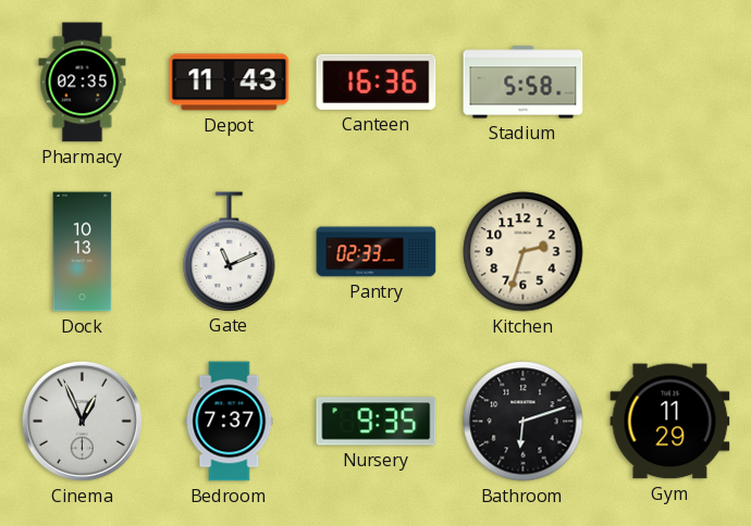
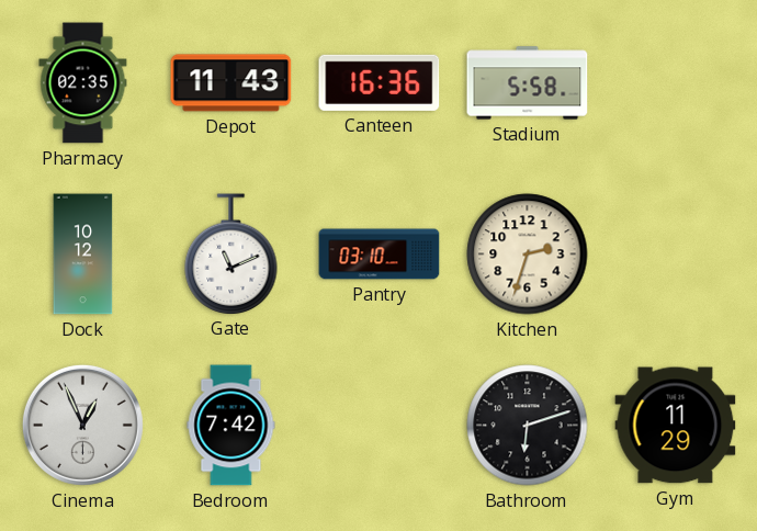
Dock: 10:13 -> 10:12 (83, 255)
Pantry: 02:33 -> 03:10 (380, 255)
Bedroom: 7:37 -> 7:42 (231, 426)
Nursery: 9:35 -> none (377, 422)
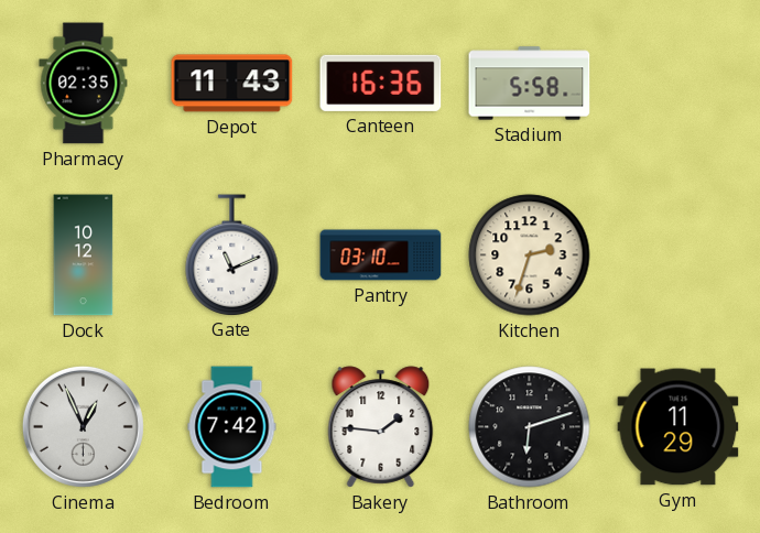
Bakery: none -> 1:46 (381, 427)
